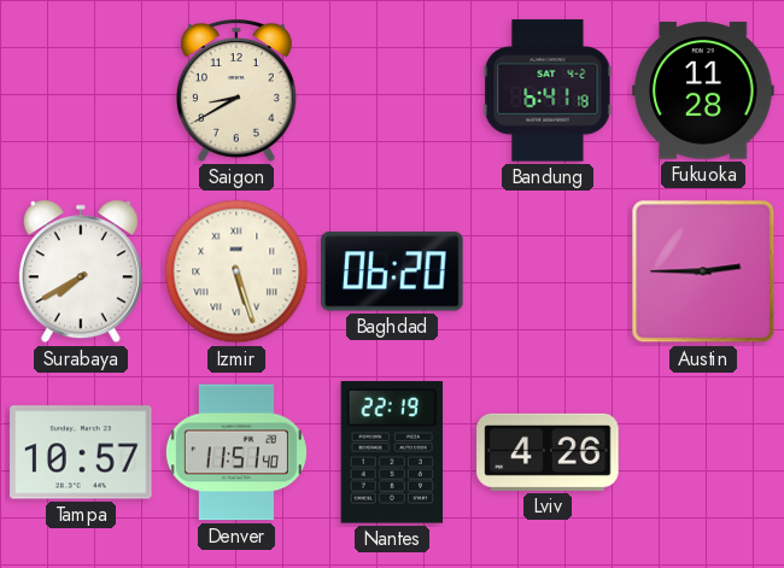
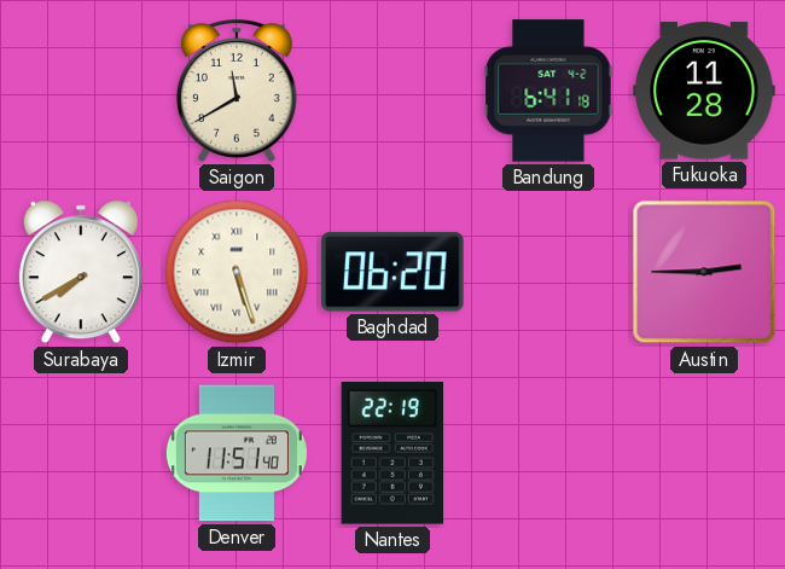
Saigon: 8:40 -> 11:40 (237, 91)
Tampa: 10:57 -> none (81, 452)
Lviv: 4:26 -> none (548, 452)
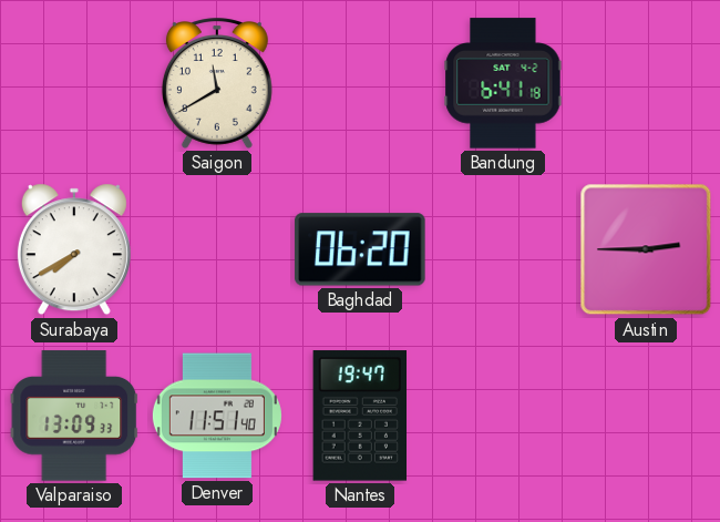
Fukuoka: 11:28 -> none (704, 91)
Izmir: 5:27 -> none (237, 272)
Valparaiso: none -> 13:09 (74, 416)
Nantes: 22:19 -> 19:47 (359, 416)
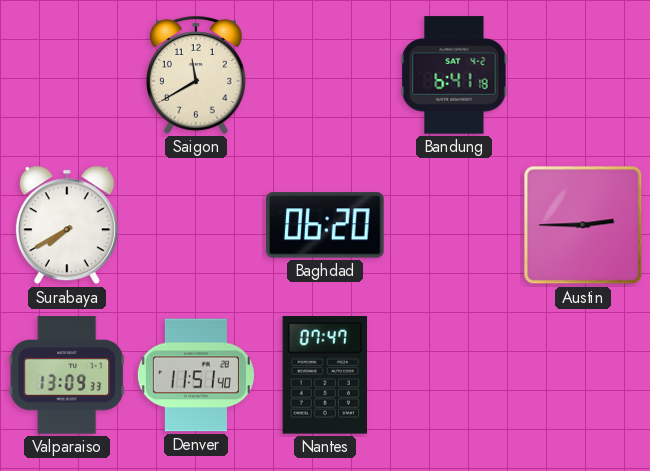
Nantes: 19:47 -> 07:47 (324, 375)
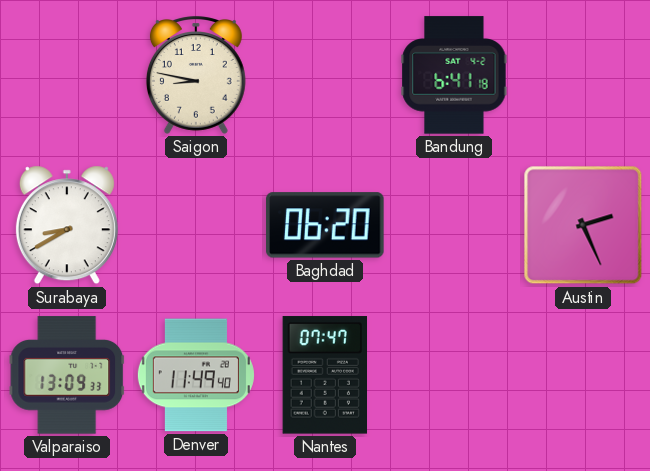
Saigon: 11:40 -> 8:47 (196, 75)
Surabaya: 7:40 -> 8:40 (67, 225)
Austin: 2:45 -> 2:26 (583, 225)
Denver: 11:51 -> 11:49 (196, 375)
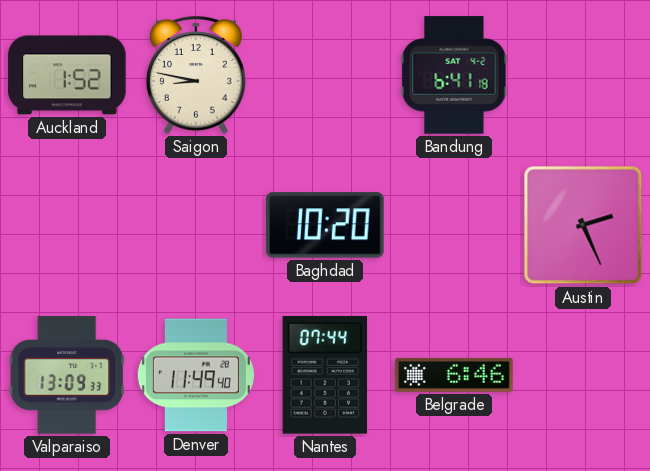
Auckland: none -> 1:52 (67, 75)
Surabaya: 8:40 -> none (67, 225)
Baghdad: 06:20 -> 10:20 (325, 225)
Nantes: 07:47 -> 07:44 (324, 375)
Belgrade: none -> 6:46 (454, 375)
